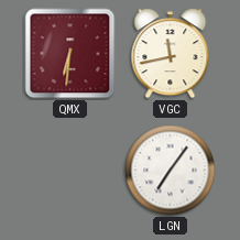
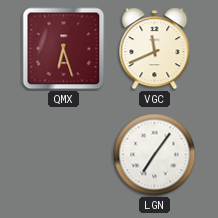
QMX: 6:31 -> 6:27 (64, 49)
VGC: 11:43 -> 11:41 (155, 49)
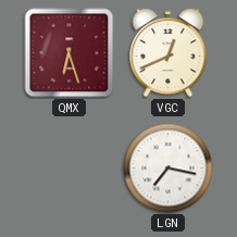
VGC: 11:41 -> 12:41 (169, 53)
LGN: 7:06 -> 7:17 (169, 169)
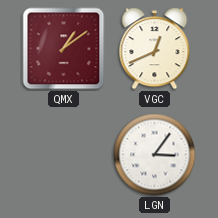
QMX: 6:27 -> 1:09 (64, 49)
LGN: 7:17 -> 3:06 (155, 155)
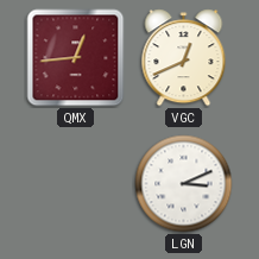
QMX: 1:09 -> 12:44 (76, 58)
LGN: 3:06 -> 3:11 (184, 184)
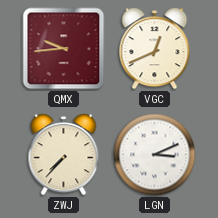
QMX: 12:44 -> 9:44 (64, 49)
ZWJ: none -> 7:37 (64, 155)
